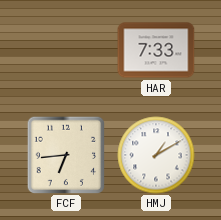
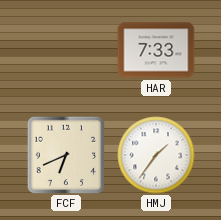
FCF: 6:44 -> 6:41 (65, 154)
HMJ: 1:10 -> 1:36 (156, 155)
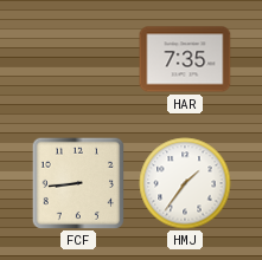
HAR: 7:33 -> 7:35 (185, 59)
FCF: 6:41 -> 8:44 (77, 182)
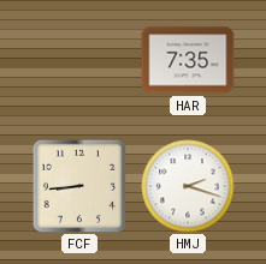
HMJ: 1:36 -> 2:18 (188, 186)
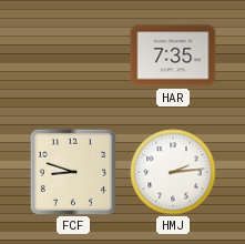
FCF: 8:44 -> 8:48 (72, 171)
HMJ: 2:18 -> 2:14 (173, 172)
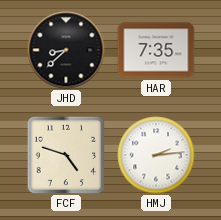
JHD: none -> 8:38 (66, 50)
FCF: 8:48 -> 4:48 (65, 154)
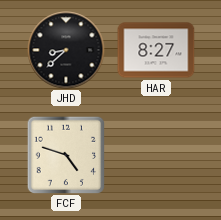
HAR: 7:35 -> 8:27 (156, 50)
HMJ: 2:14 -> none (156, 155)
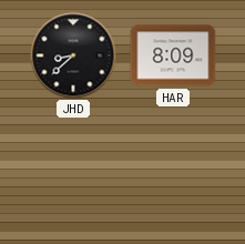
HAR: 8:27 -> 8:09 (173, 55)
FCF: 4:48 -> none (65, 154)
